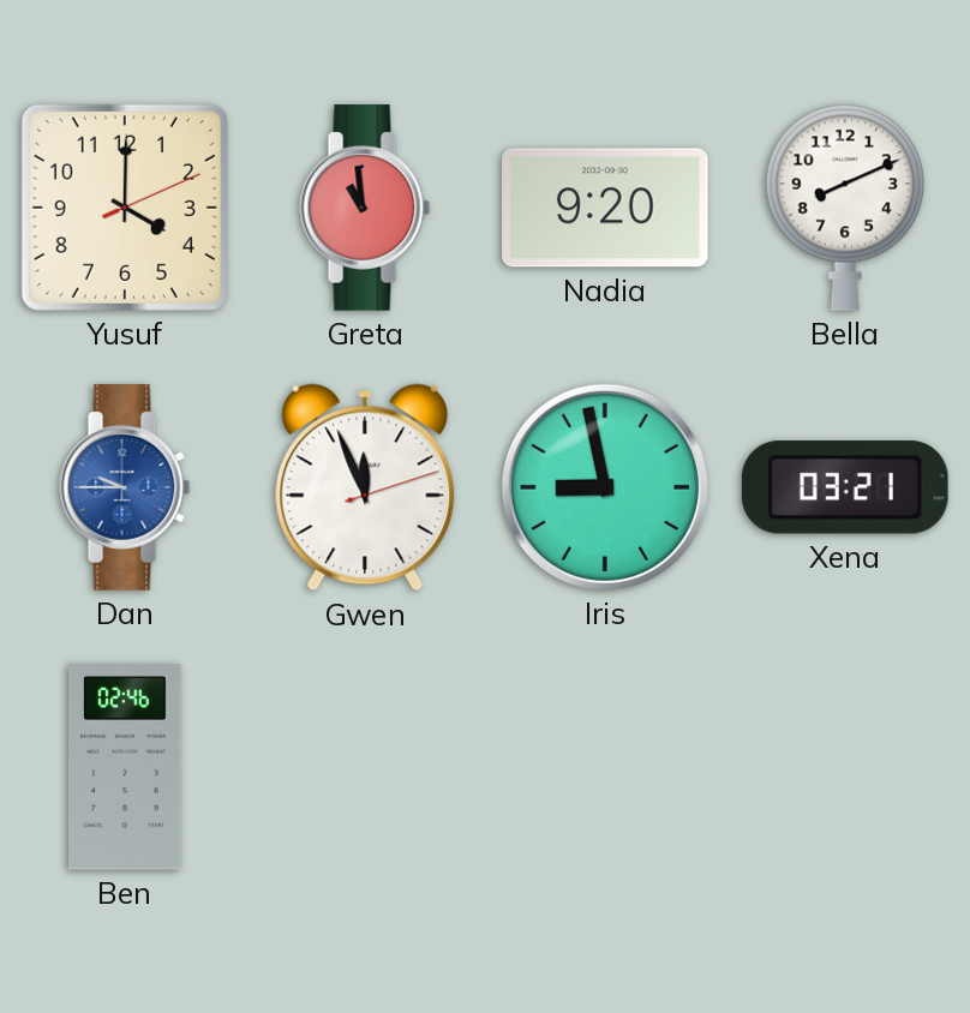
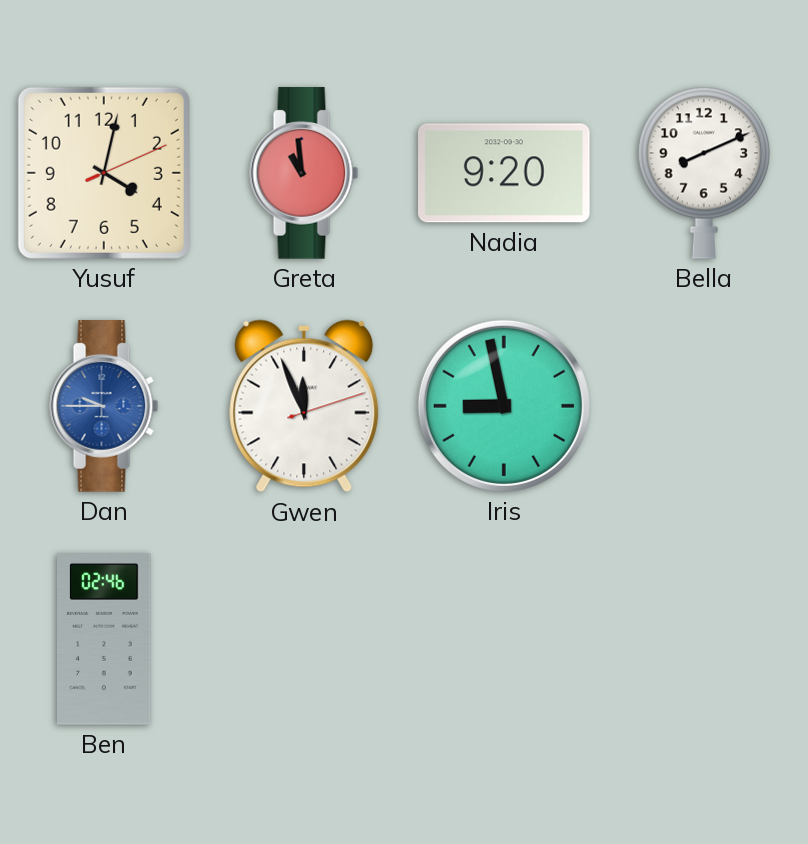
Yusuf: 4:00 -> 4:02 (104, 173)
Xena: 03:21 -> none (845, 487)
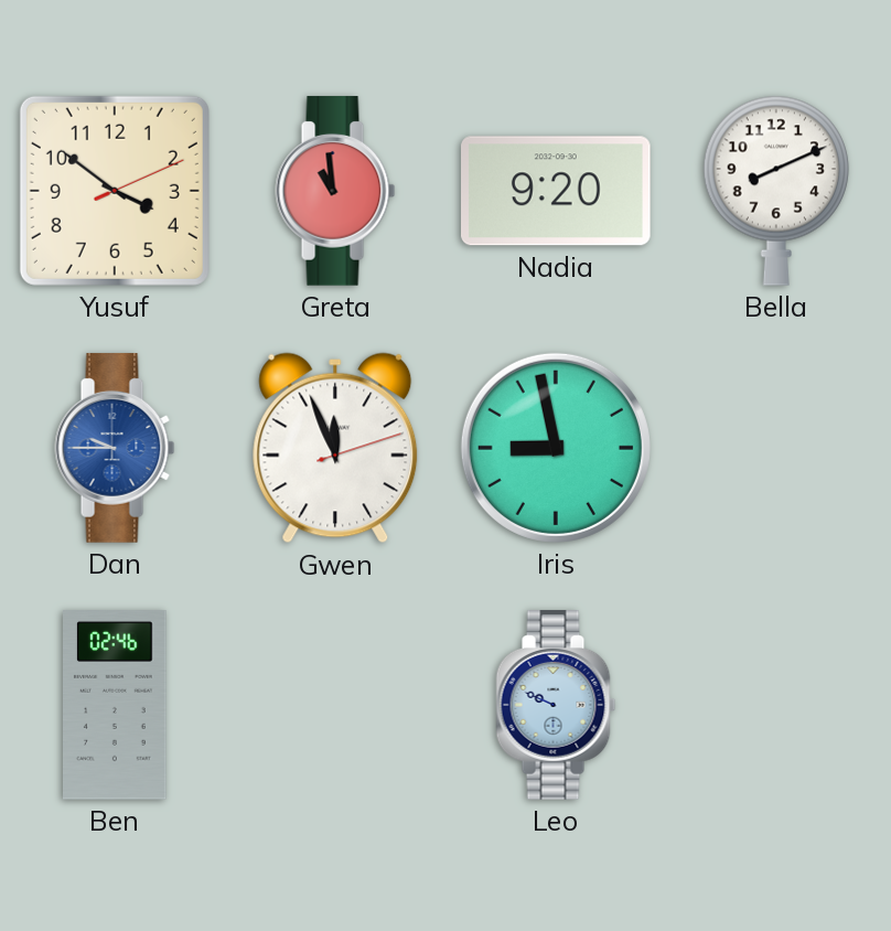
Yusuf: 4:02 -> 3:51 (115, 191)
Leo: none -> 9:49 (556, 705)
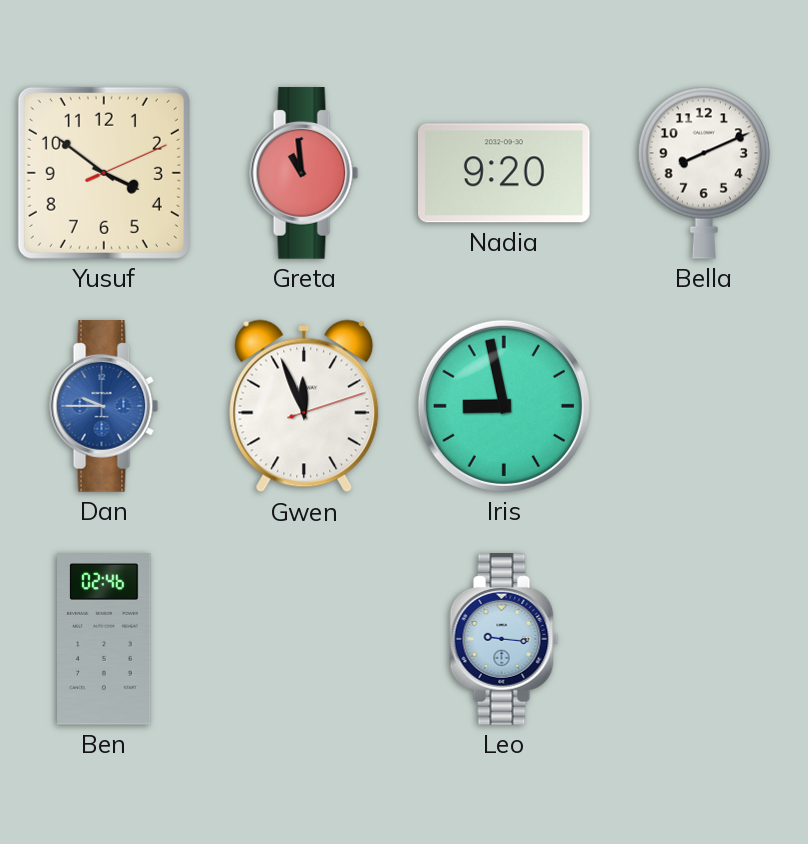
Leo: 9:49 -> 9:16 (504, 639)
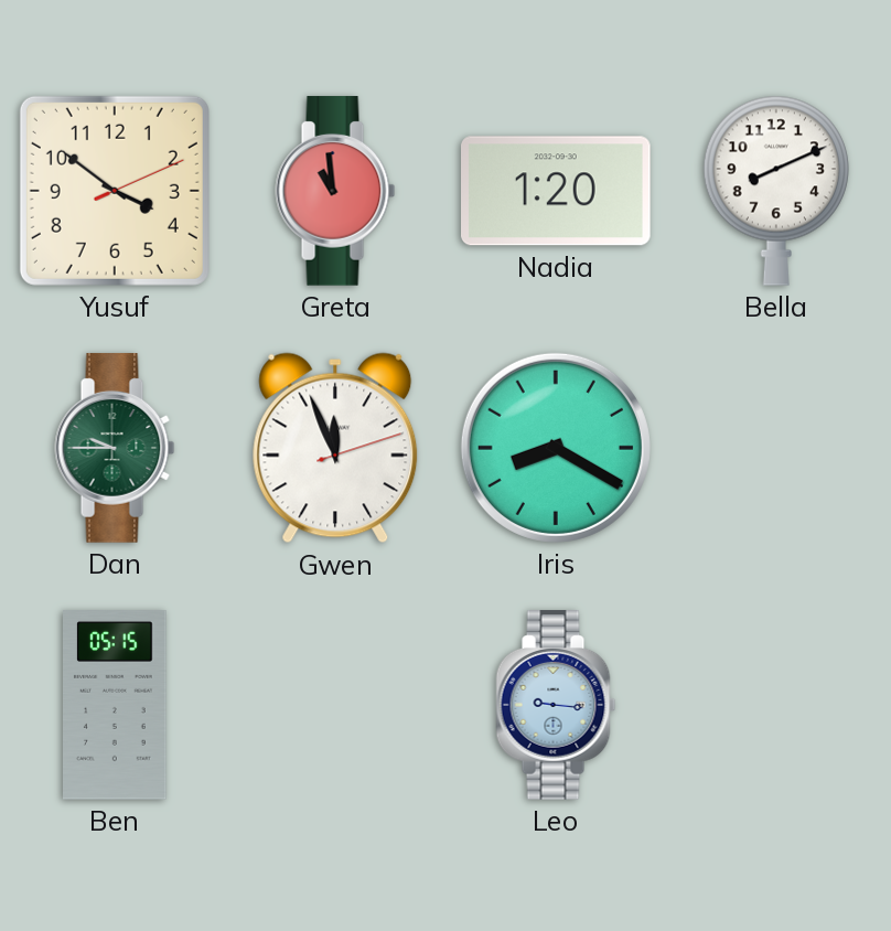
Nadia: 9:20 -> 1:20 (557, 191)
Dan dial: blue -> green (115, 448)
Iris: 8:58 -> 8:20 (556, 448)
Ben: 02:46 -> 05:15 (116, 705)
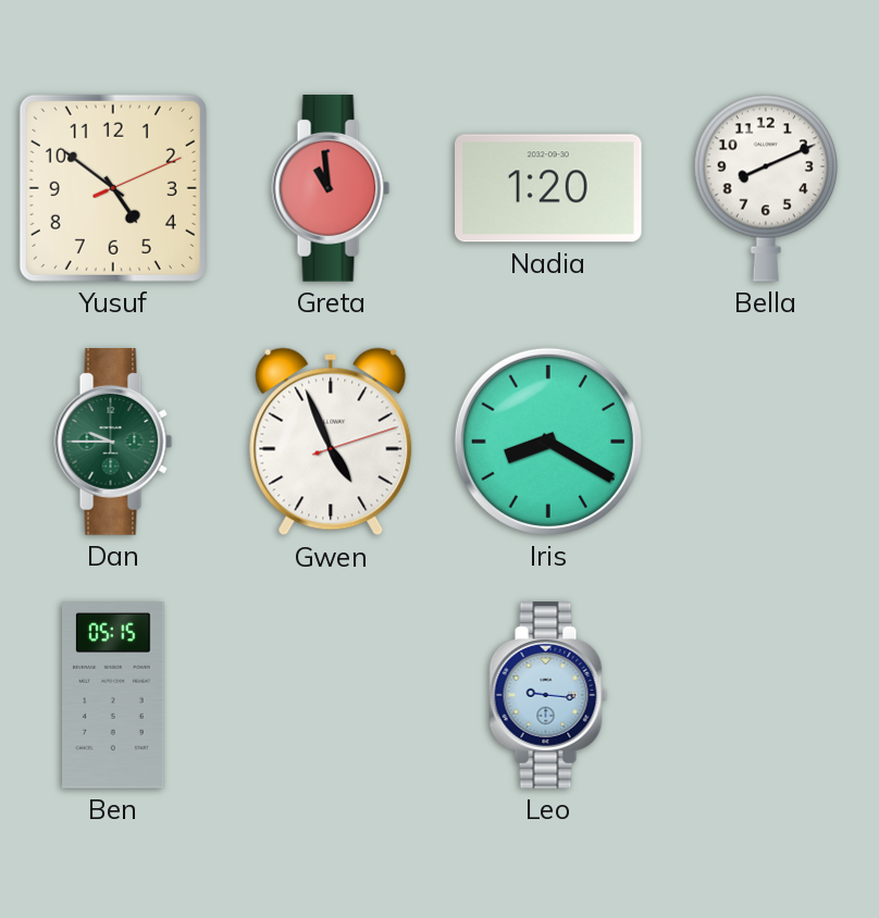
Yusuf: 3:51 -> 4:51 (113, 188)
Gwen: 11:56 -> 4:56 (331, 442)
